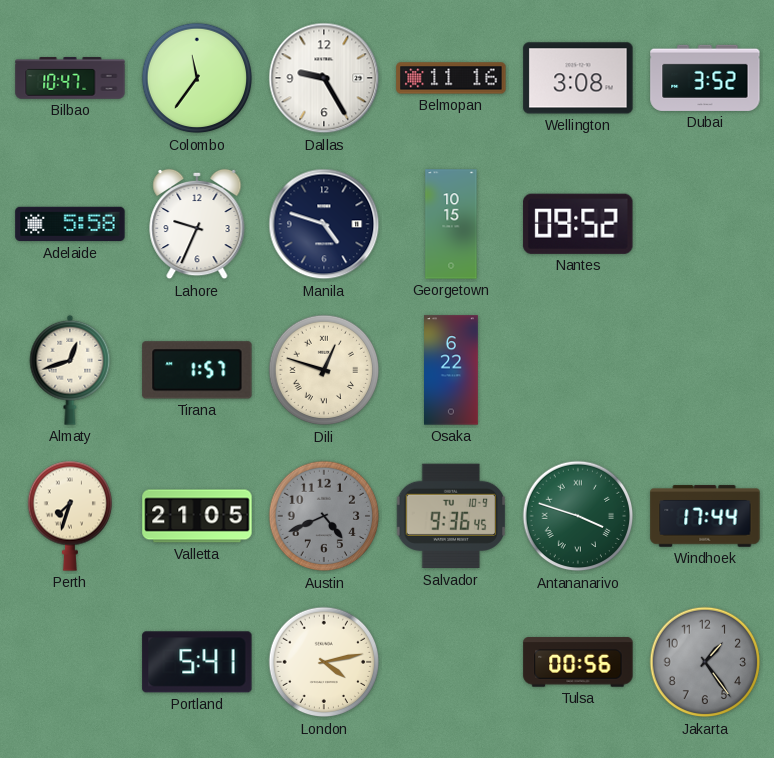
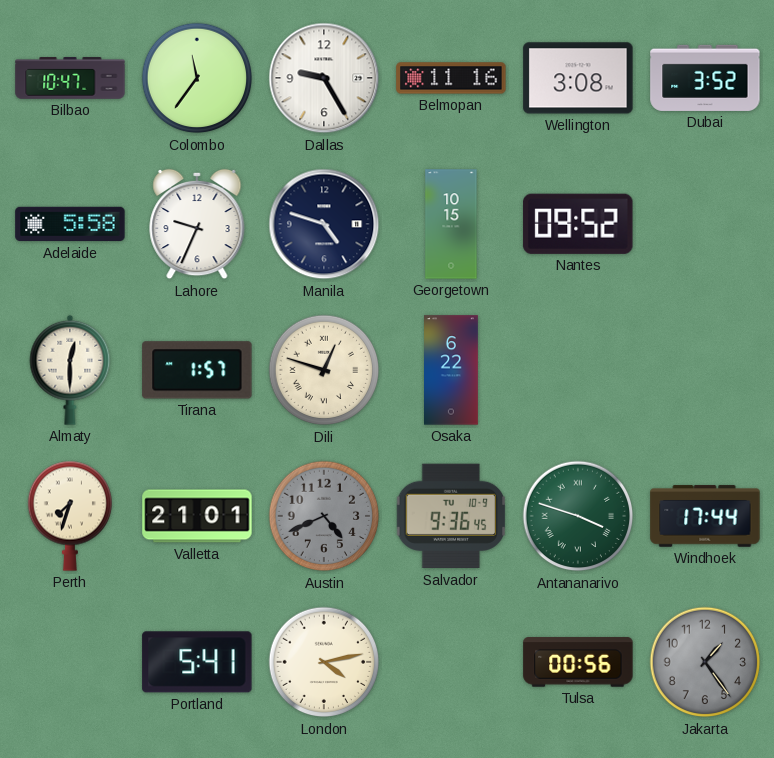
Almaty: 12:42 -> 12:30 (70, 370)
Valletta: 21:05 -> 21:01 (197, 516)
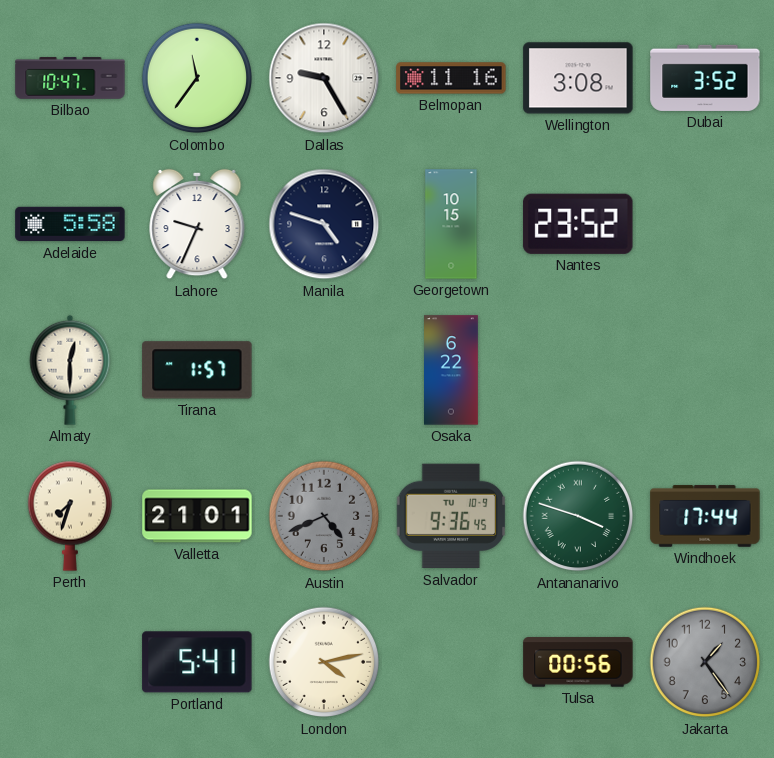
Nantes: 09:52 -> 23:52 (578, 224)
Dili: 12:48 -> none (324, 370)
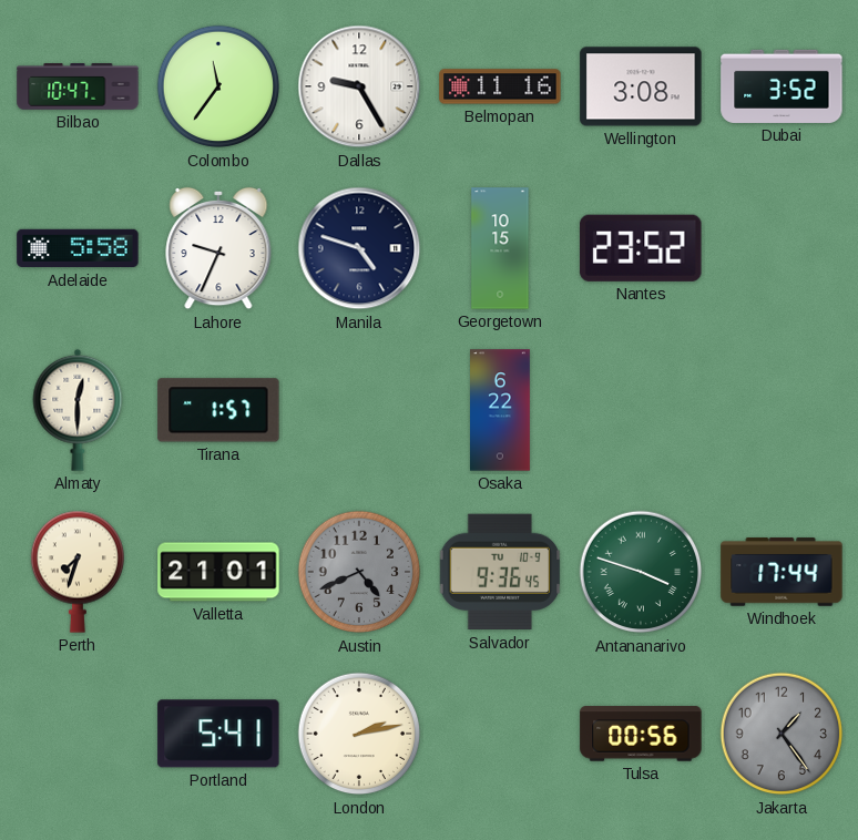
London: 4:13 -> 2:13 (359, 734)
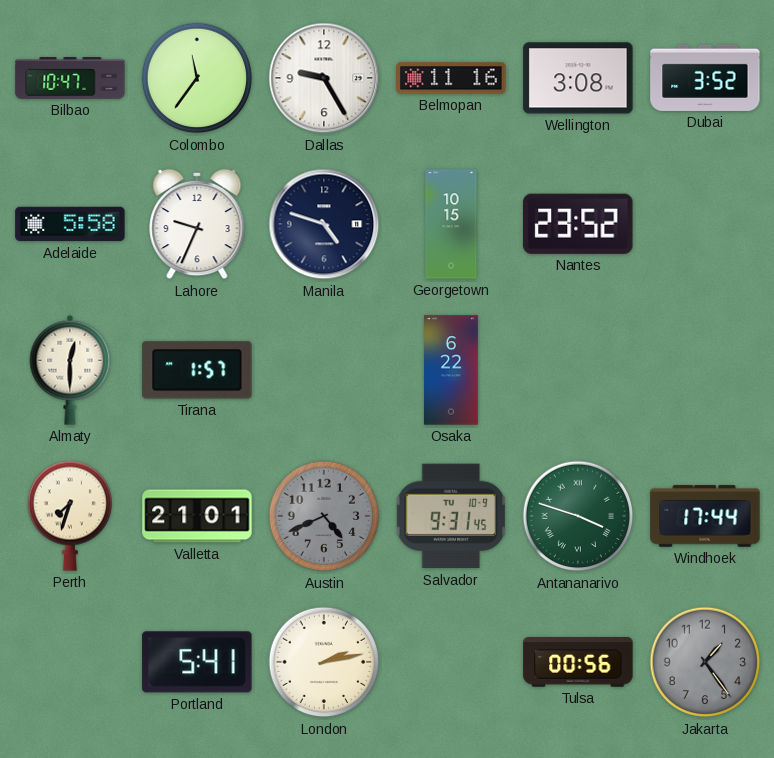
Salvador: 9:36 -> 9:31 (451, 516)
